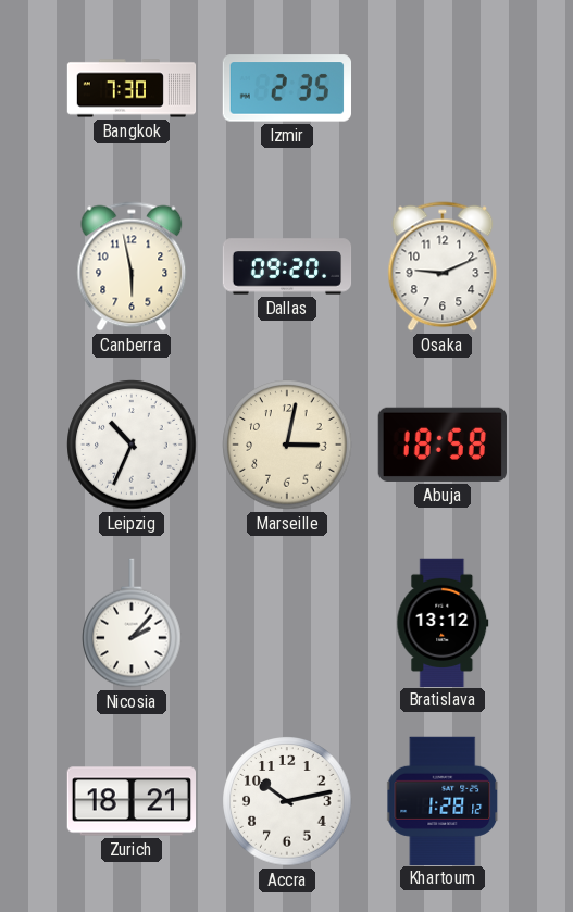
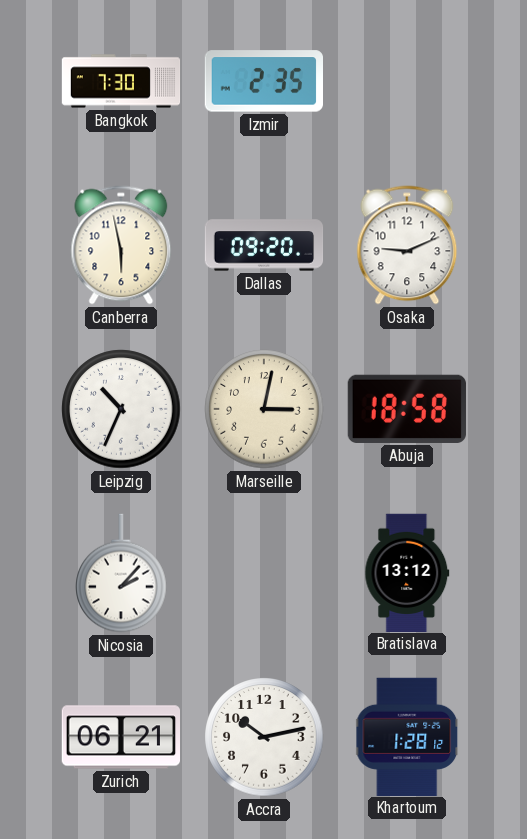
Zurich: 18:21 -> 06:21 (120, 737)
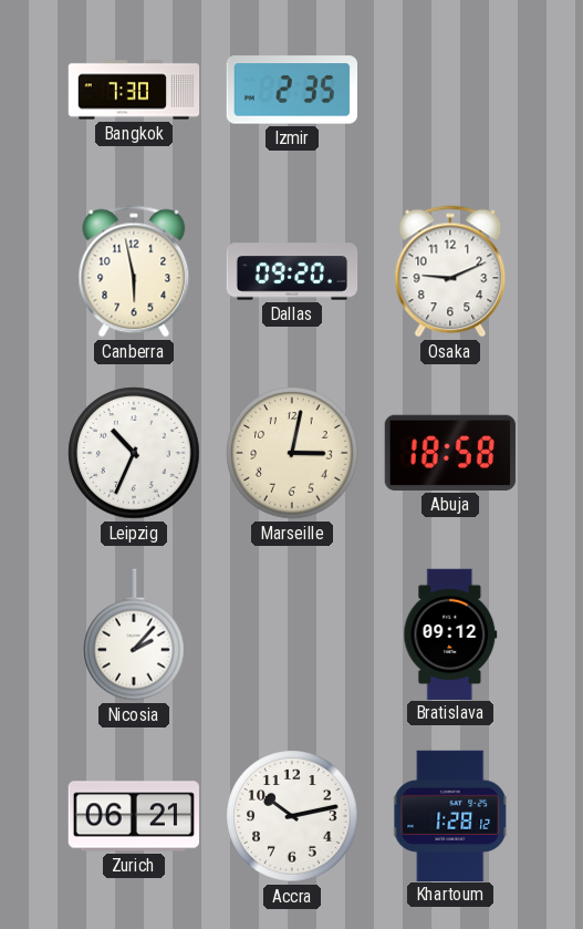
Bratislava: 13:12 -> 09:12 (450, 633)
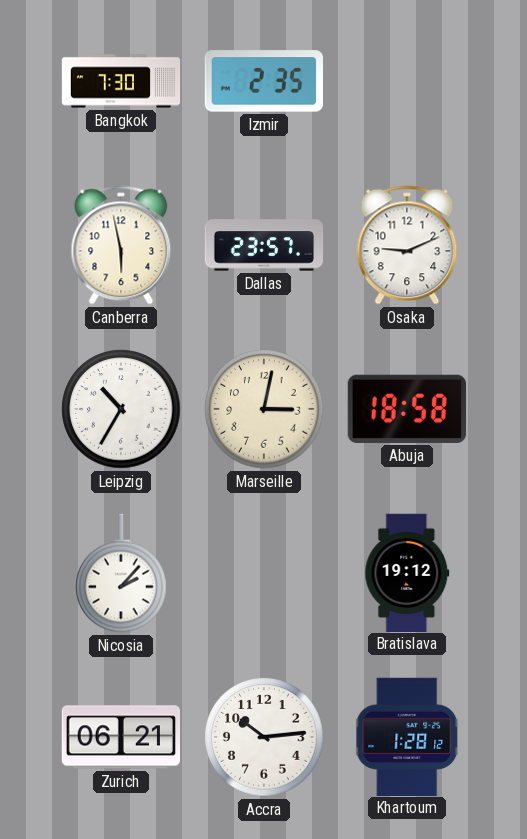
Dallas: 09:20 -> 23:57 (264, 245)
Leipzig: 10:34 -> 10:35 (121, 409)
Bratislava: 09:12 -> 19:12 (407, 572)
Accra: 10:13 -> 10:14 (264, 737)
